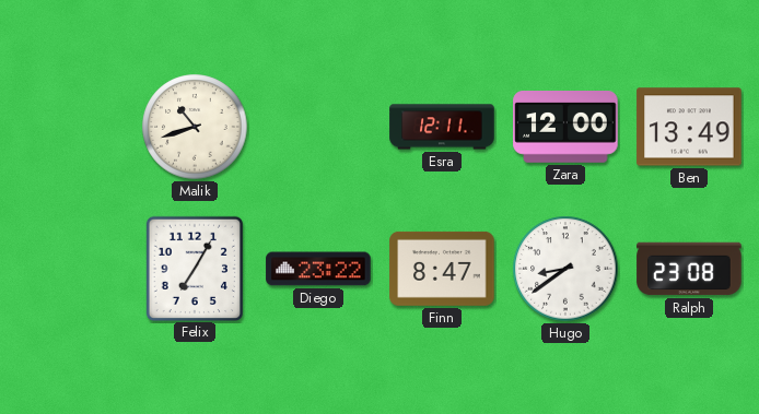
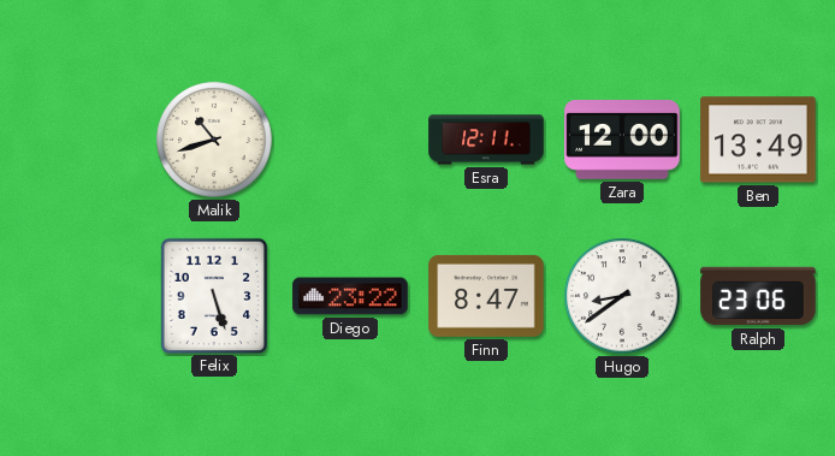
Felix: 7:05 -> 5:27 (213, 295)
Ralph: 23:08 -> 23:06 (758, 296)
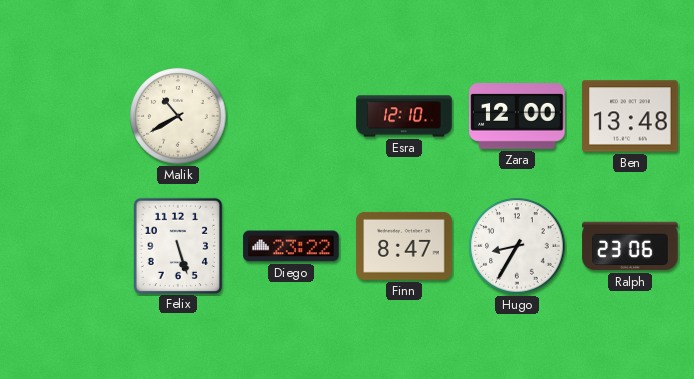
Malik: 10:42 -> 10:40 (178, 116)
Esra: 12:11 -> 12:10 (404, 116)
Ben: 13:49 -> 13:48 (630, 116)
Hugo: 8:39 -> 8:35 (517, 246)
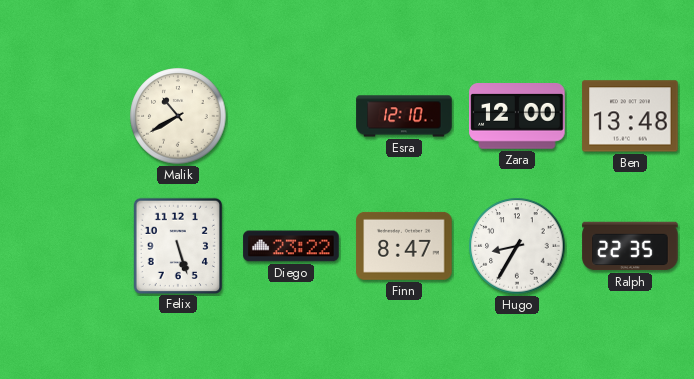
Ralph: 23:06 -> 22:35 (630, 246)
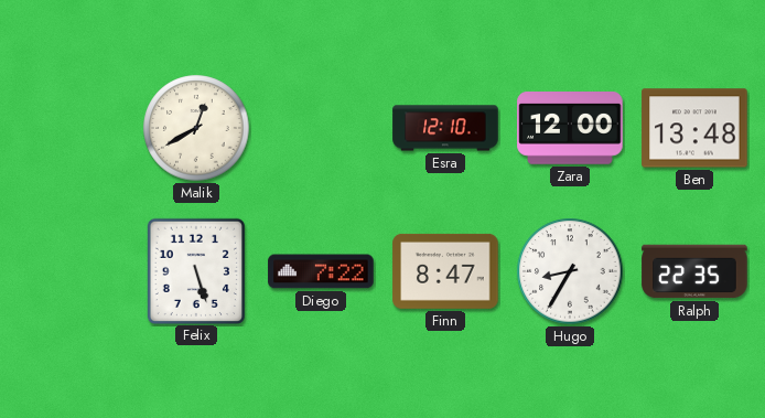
Malik: 10:40 -> 12:40 (196, 128)
Diego: 23:22 -> 7:22 (321, 271)
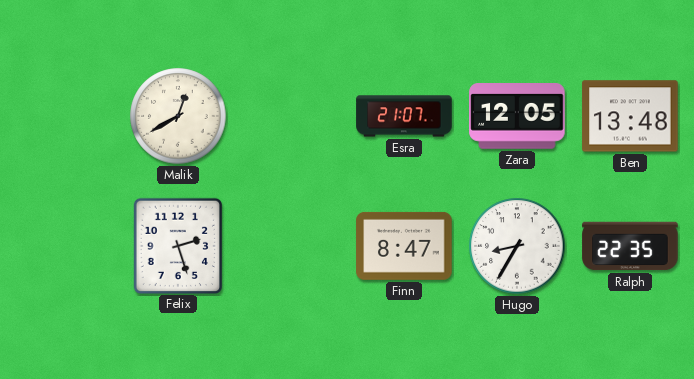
Esra: 12:10 -> 21:07 (404, 116)
Zara: 12:00 -> 12:05 (517, 117)
Felix: 5:27 -> 2:27 (177, 245)
Diego: 7:22 -> none (321, 271)
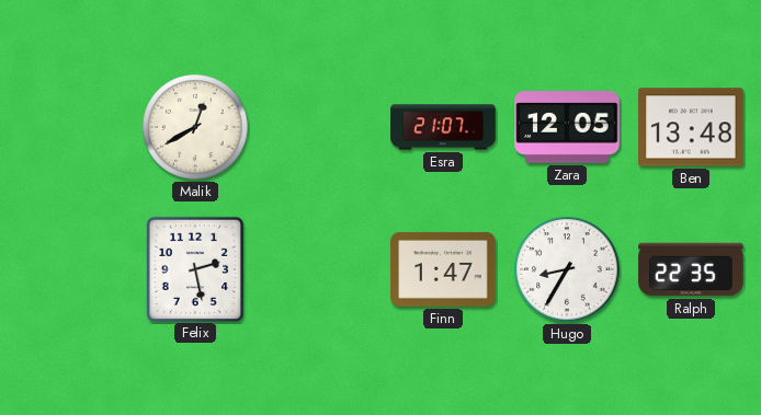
Felix: 2:27 -> 2:28 (194, 268)
Finn: 8:47 -> 1:47 (443, 269)
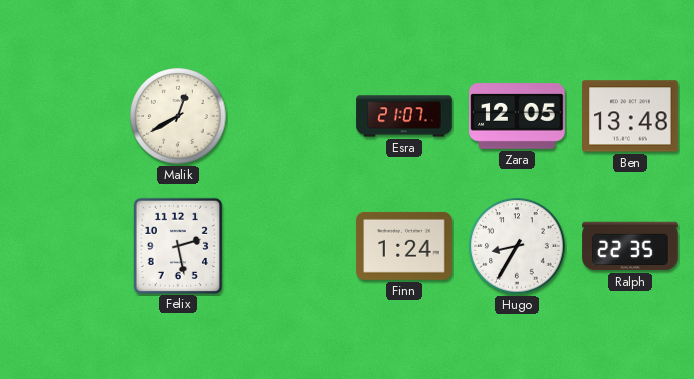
Finn: 1:47 -> 1:24 (404, 246)
